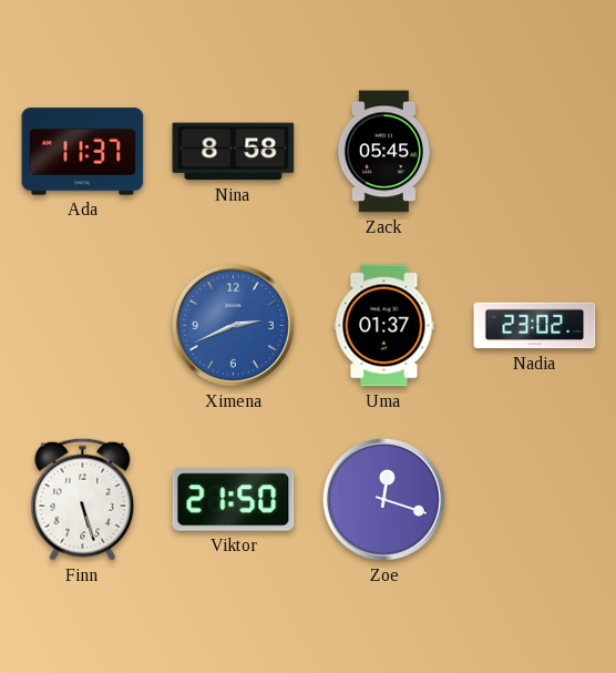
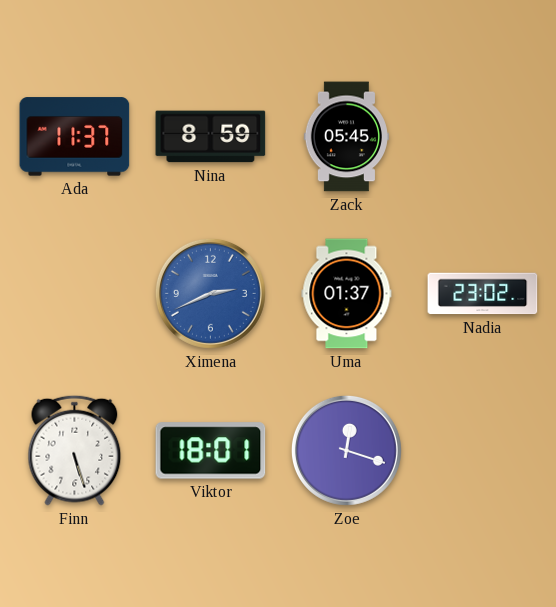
Nina: 8:58 -> 8:59 (211, 137)
Viktor: 21:50 -> 18:01 (211, 451)
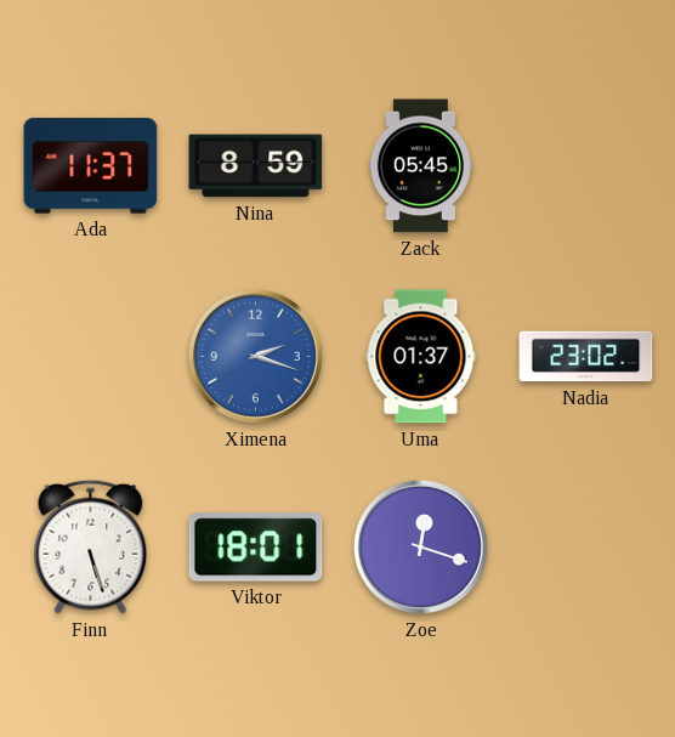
Ximena: 2:41 -> 2:18 (255, 356)
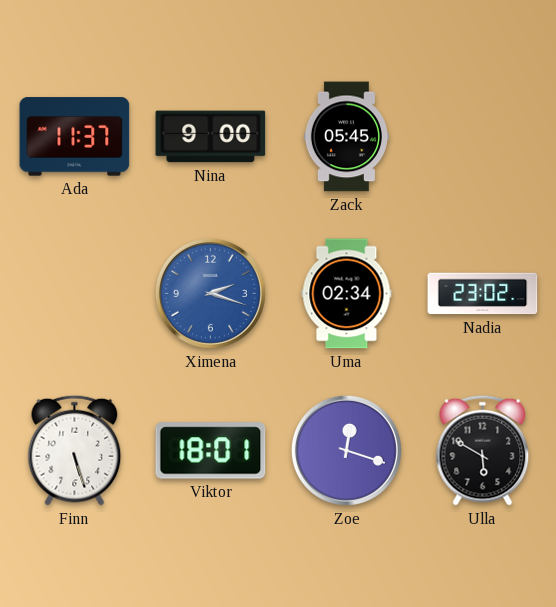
Nina: 8:59 -> 9:00 (211, 137)
Uma: 01:37 -> 02:34 (347, 294)
Ulla: none -> 5:50 (483, 450)
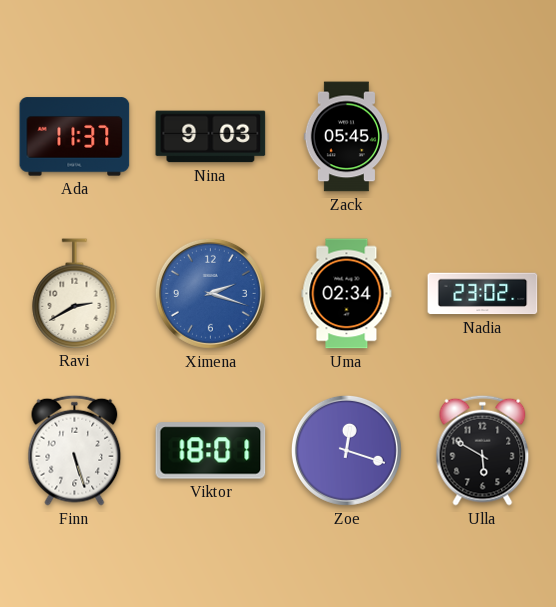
Nina: 9:00 -> 9:03 (211, 137)
Ravi: none -> 2:40 (75, 293)
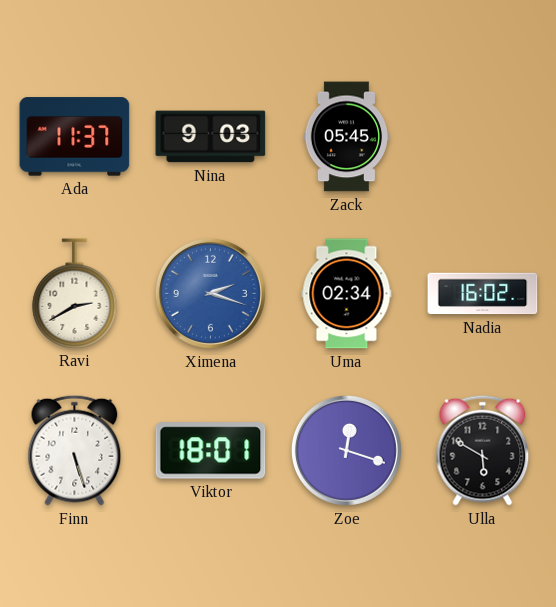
Nadia: 23:02 -> 16:02 (483, 294)
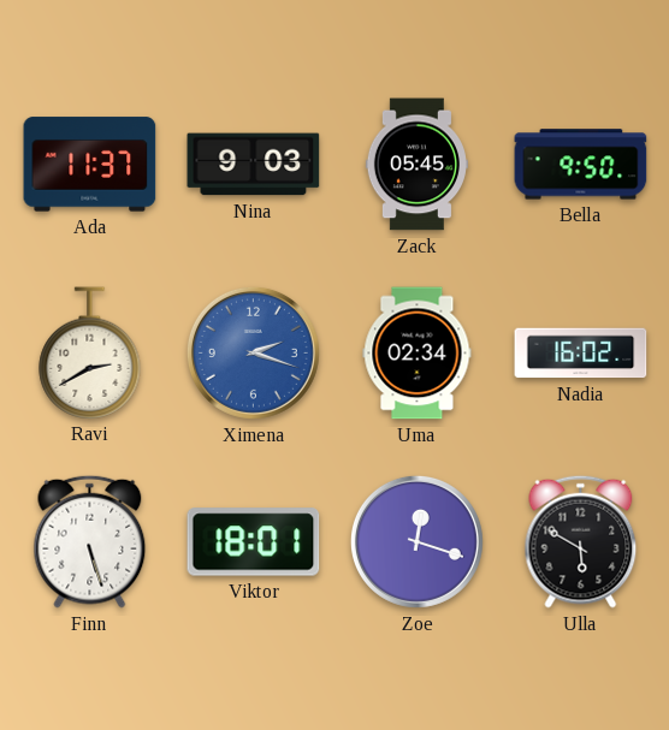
Bella: none -> 9:50 (581, 165)
